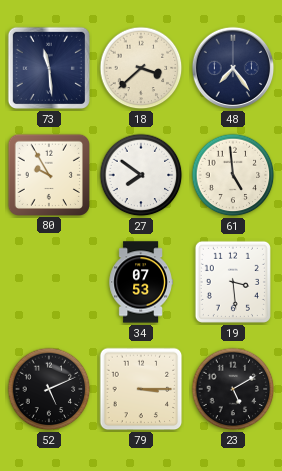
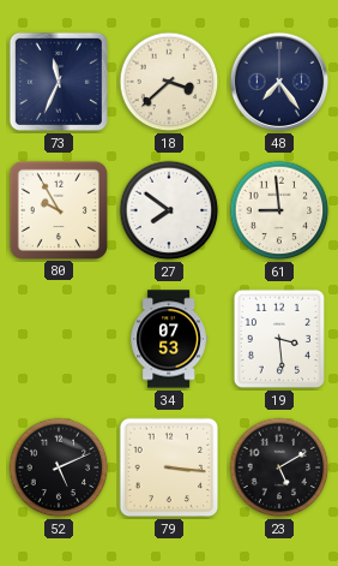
73: 11:29 -> 11:34 (59, 82)
61: 4:59 -> 8:59 (279, 210)
79: 3:15 -> 3:16 (169, 467)
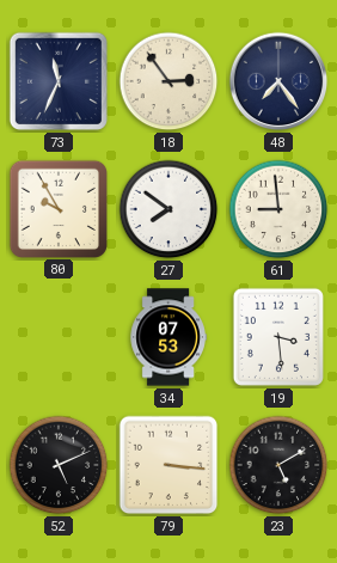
18: 3:38 -> 2:54 (168, 81)
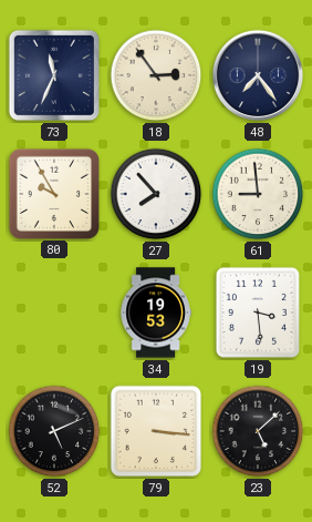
27: 7:51 -> 7:53 (156, 194)
34: 07:53 -> 19:53 (156, 313)
23: 5:10 -> 5:08 (258, 431)
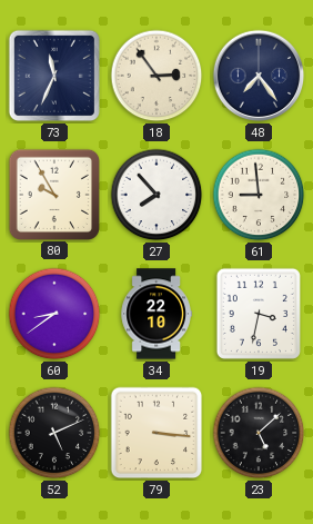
60: none -> 8:39 (54, 314)
34: 19:53 -> 22:10 (156, 314)
19: 3:29 -> 3:32 (259, 314)
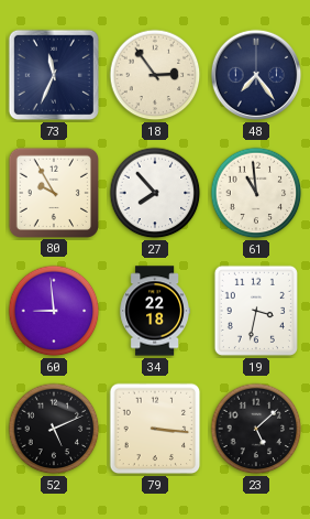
61: 8:59 -> 10:59 (256, 193)
60: 8:39 -> 8:59 (54, 311)
34: 22:10 -> 22:18 (155, 311)
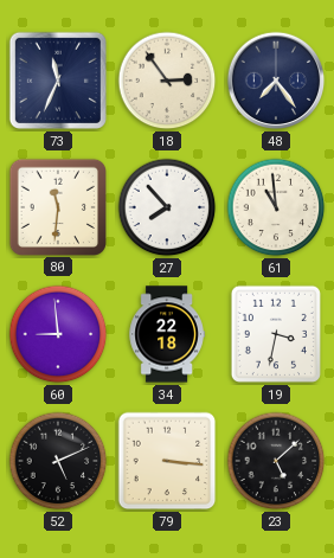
80: 9:55 -> 11:31 (57, 206)
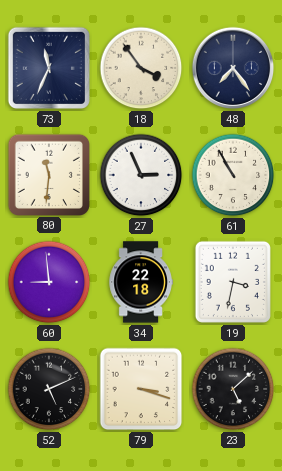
18: 2:54 -> 3:54 (141, 68)
27: 7:53 -> 2:56 (141, 175)
61: 10:59 -> 10:55 (233, 175)
79: 3:16 -> 3:18 (141, 389)
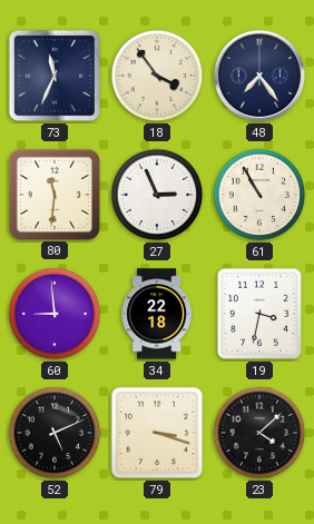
23: 5:08 -> 4:08 (259, 433)
